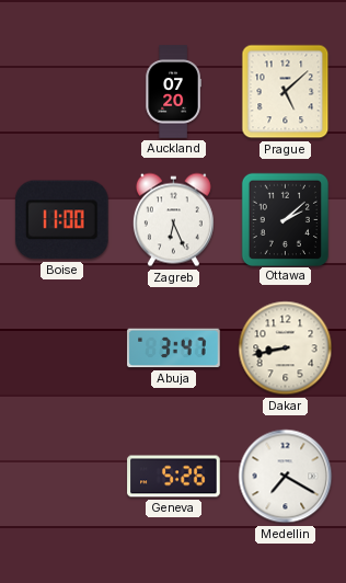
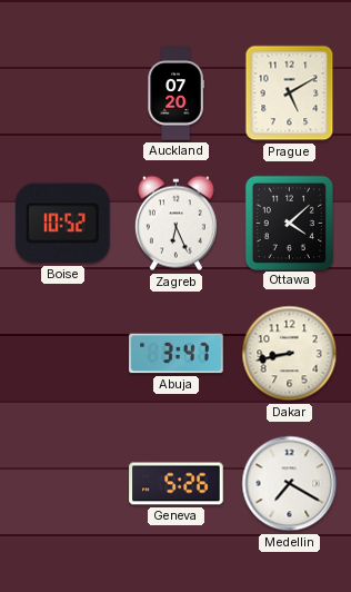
Prague: 5:08 -> 5:10 (290, 93)
Boise: 11:00 -> 10:52 (62, 224)
Ottawa: 2:08 -> 4:08 (289, 223)
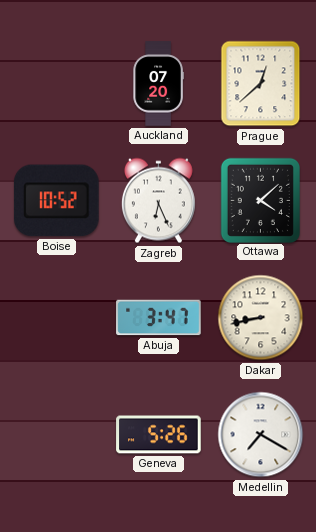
Prague: 5:10 -> 12:38 (261, 84)
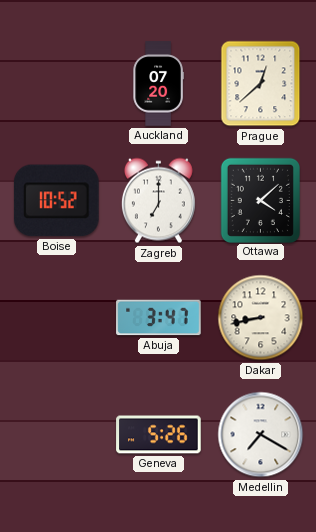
Zagreb: 6:26 -> 7:00 (158, 201)
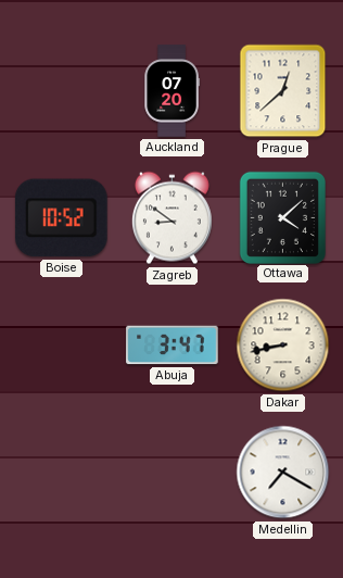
Zagreb: 7:00 -> 8:51 (171, 218)
Geneva: 5:26 -> none (159, 435)
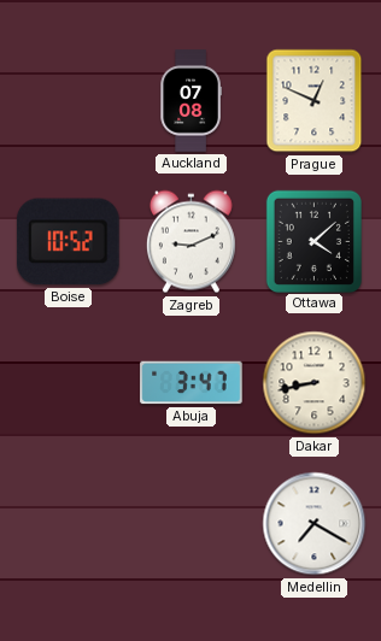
Auckland: 07:20 -> 07:08 (190, 101)
Prague: 12:38 -> 12:49 (315, 101)
Zagreb: 8:51 -> 9:11 (190, 242)
